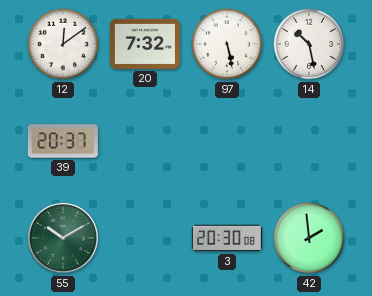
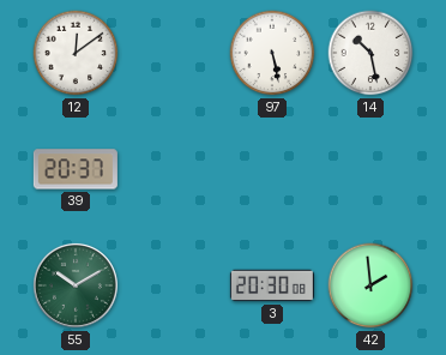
20: 7:32 -> none (145, 44)
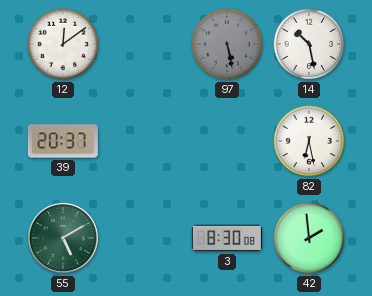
97 dial: white -> grey (227, 44)
82: none -> 6:28 (309, 141)
55: 10:10 -> 5:10 (63, 238)
3: 20:30 -> 8:30 (227, 238)
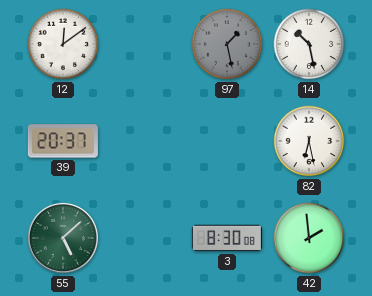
97: 5:28 -> 1:28 (227, 44)
55: 5:10 -> 5:08 (63, 238)
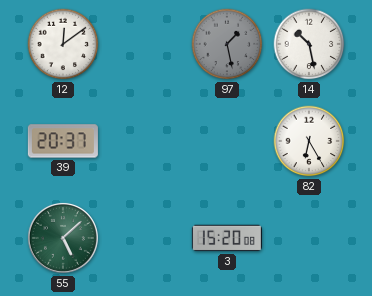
82: 6:28 -> 6:25 (309, 141)
3: 8:30 -> 15:20 (227, 238)
42: 1:59 -> none (309, 238)
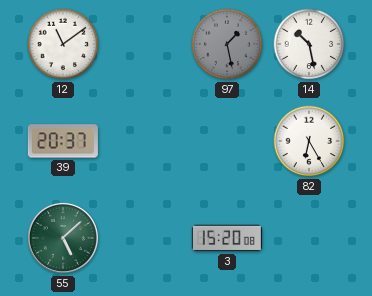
12: 12:09 -> 11:09 (63, 44)
